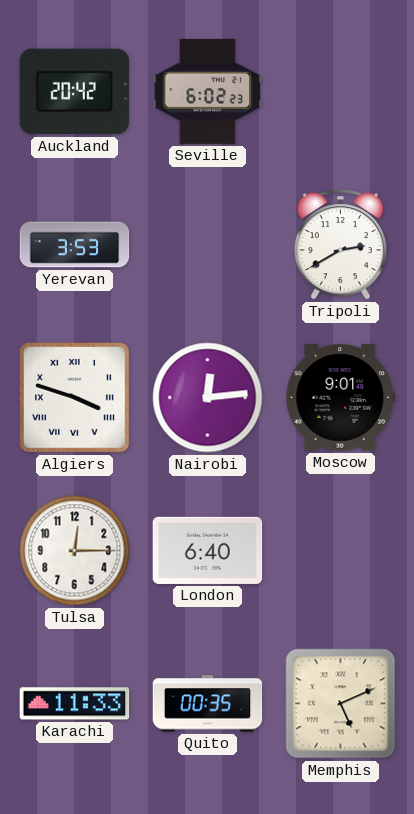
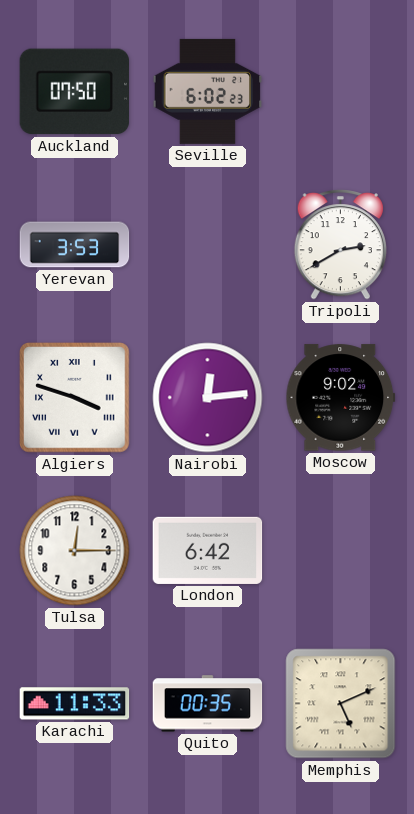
Auckland: 20:42 -> 07:50 (75, 92)
Moscow: 9:01 -> 9:02 (341, 398)
London: 6:40 -> 6:42 (208, 550)
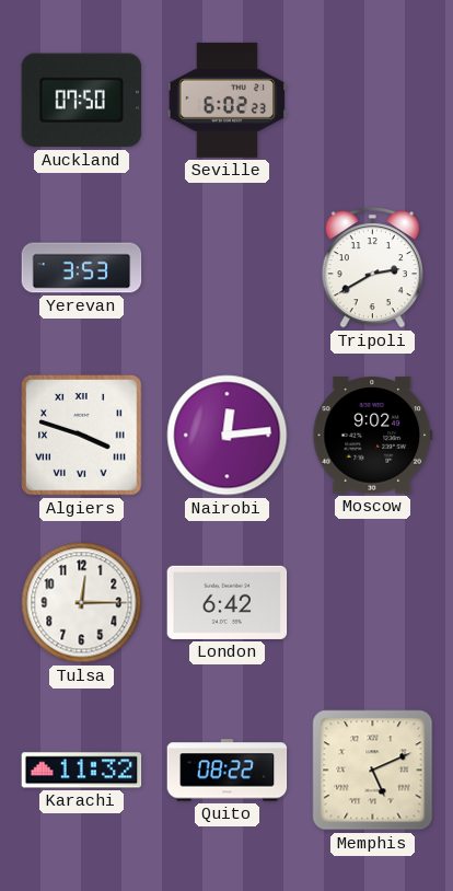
Karachi: 11:33 -> 11:32 (82, 771)
Quito: 00:35 -> 08:22 (228, 771)
